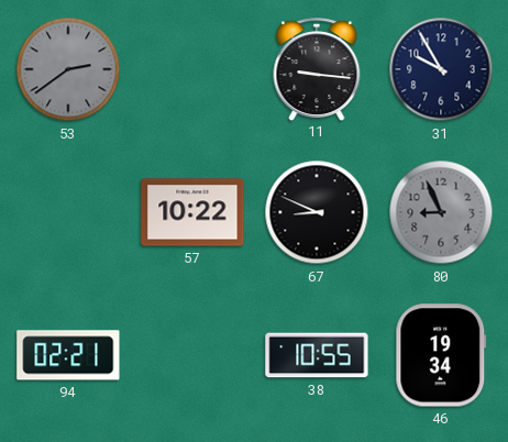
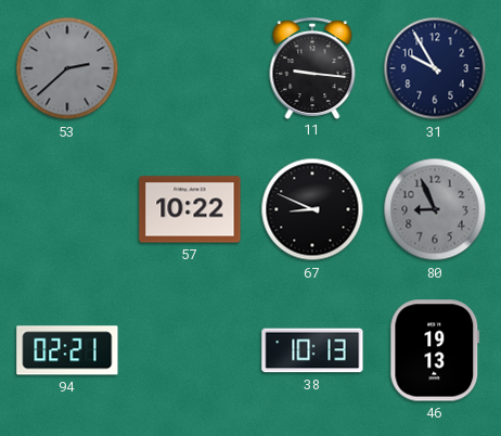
53: 2:39 -> 2:38 (67, 68)
38: 10:55 -> 10:13 (312, 350)
46: 19:34 -> 19:13 (435, 350)
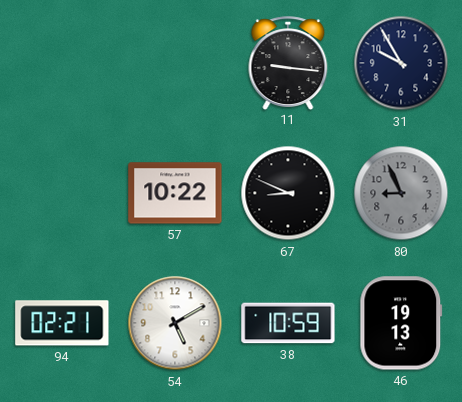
53: 2:38 -> none (67, 68)
54: none -> 5:10 (175, 323)
38: 10:13 -> 10:59 (288, 323)
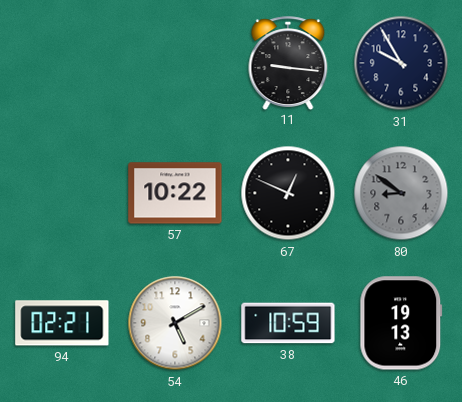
67: 8:49 -> 12:49 (288, 193)
80: 8:56 -> 8:51 (401, 193)
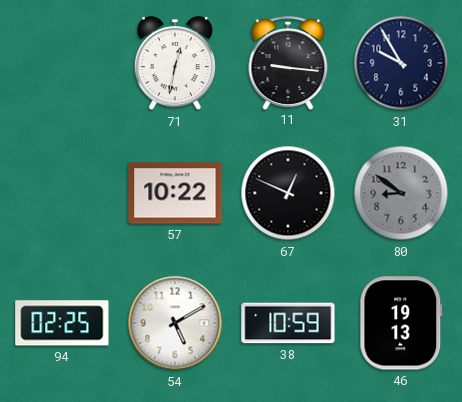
71: none -> 12:32 (175, 64)
94: 02:21 -> 02:25 (62, 323)
